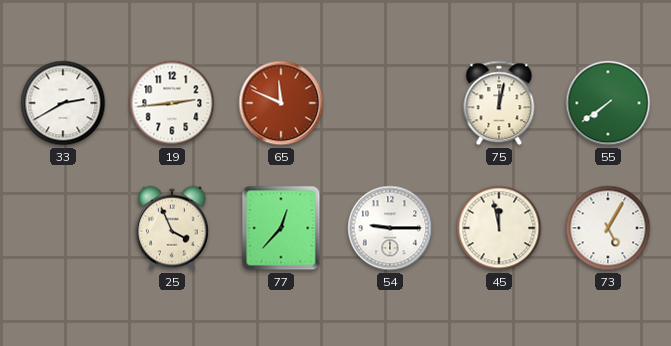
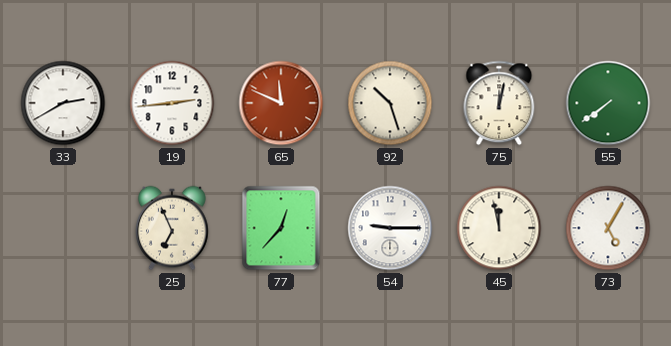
92: none -> 10:27 (390, 103)
25: 3:56 -> 6:56 (173, 228)
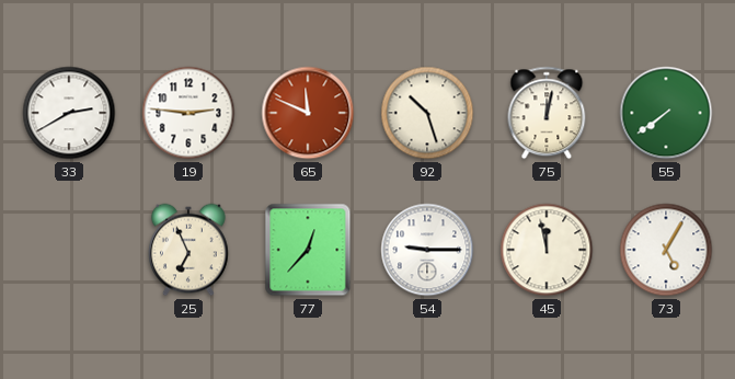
19: 2:44 -> 2:46 (188, 113)
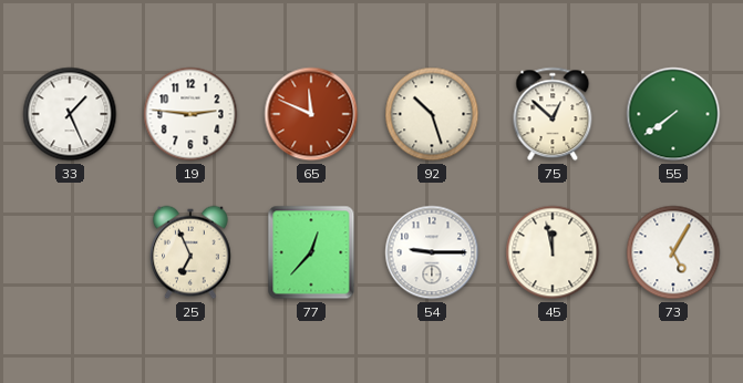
33: 2:40 -> 1:26 (70, 114)
75: 12:02 -> 12:52 (553, 114)
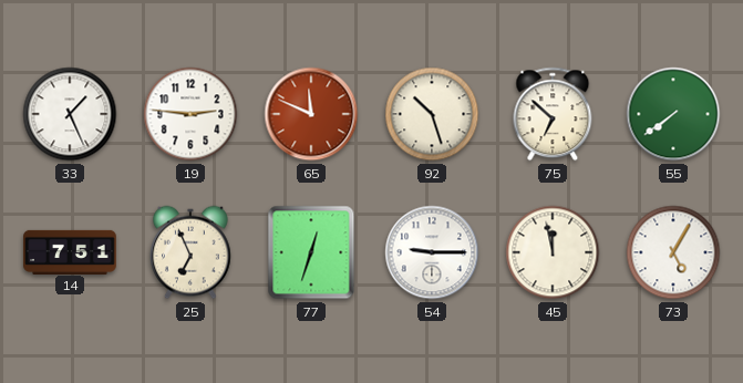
75: 12:52 -> 6:52 (553, 114)
14: none -> 7:51 (70, 251)
77: 12:37 -> 12:33 (311, 252)
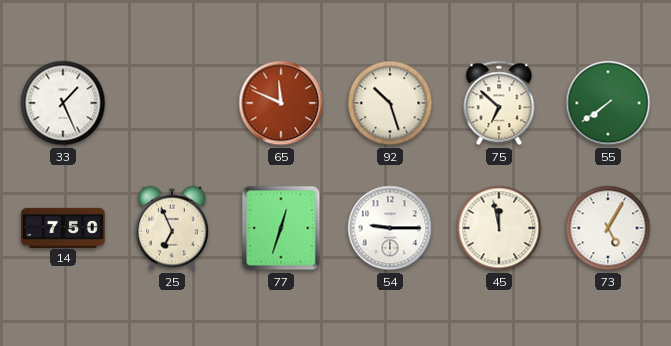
19: 2:46 -> none (190, 114)
14: 7:51 -> 7:50 (63, 227)
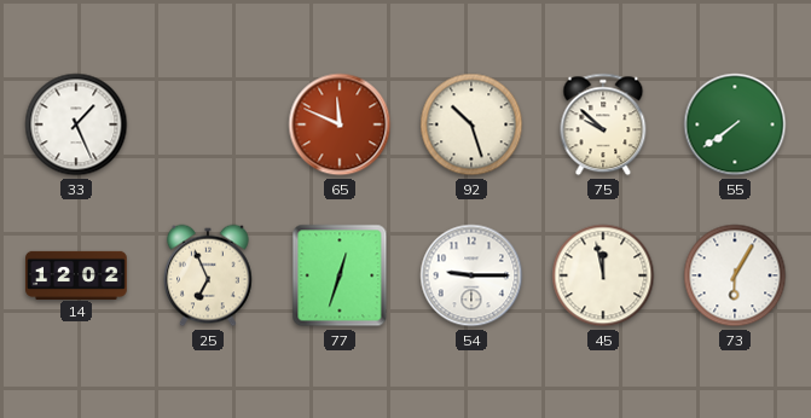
75: 6:52 -> 9:52 (603, 124)
14: 7:50 -> 12:02 (76, 274)
73: 5:05 -> 6:05 (735, 275)
